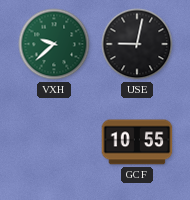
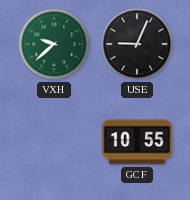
USE: 9:02 -> 9:04 (137, 44)
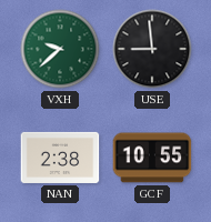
USE: 9:04 -> 8:59 (152, 49)
NAN: none -> 2:38 (60, 158)
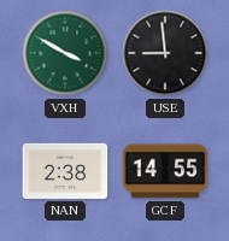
VXH: 9:38 -> 3:50 (65, 53)
GCF: 10:55 -> 14:55 (165, 171)
